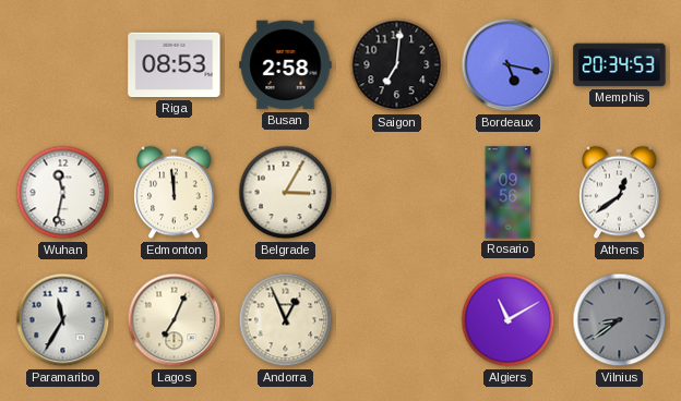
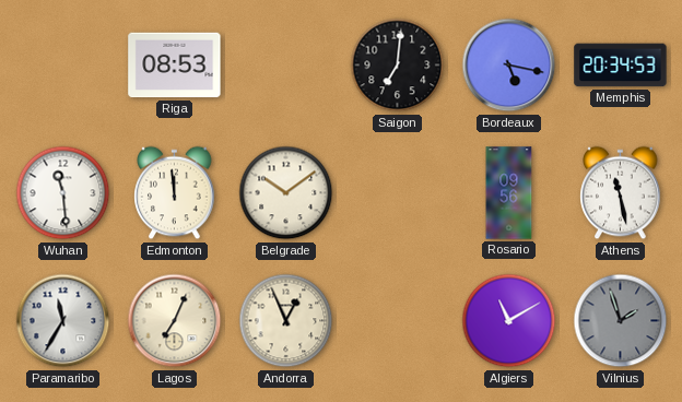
Busan: 2:58 -> none (286, 65)
Wuhan: 11:32 -> 11:29 (63, 193)
Belgrade: 3:05 -> 10:09 (286, 193)
Athens: 12:39 -> 11:28 (621, 193)
Vilnius: 8:39 -> 1:57 (621, 321)
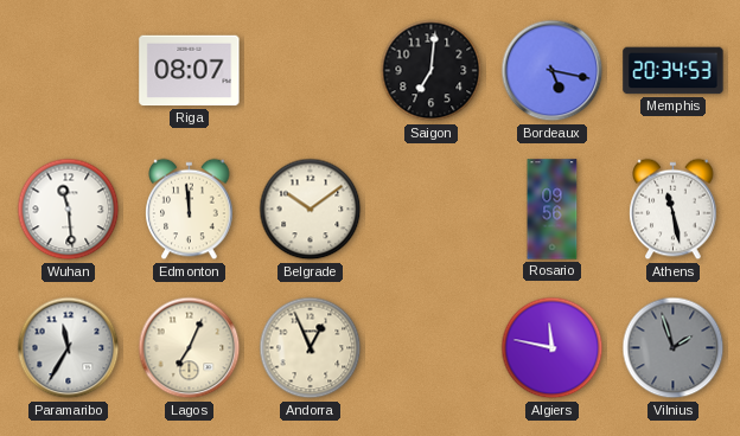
Riga: 08:53 -> 08:07 (190, 71)
Algiers: 11:10 -> 11:47 (553, 348)
